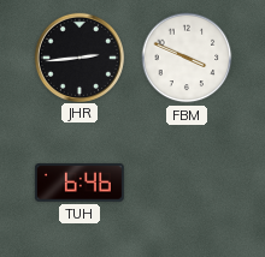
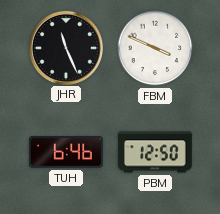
JHR: 2:44 -> 11:26 (65, 47)
PBM: none -> 12:50 (155, 152)
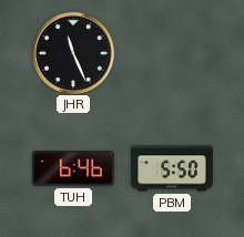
FBM: 3:49 -> none (155, 48)
PBM: 12:50 -> 5:50 (172, 168)
